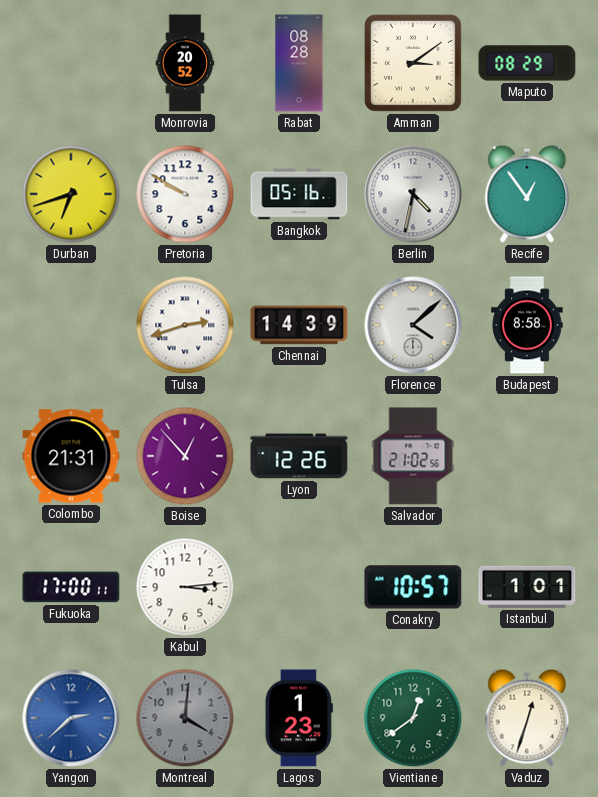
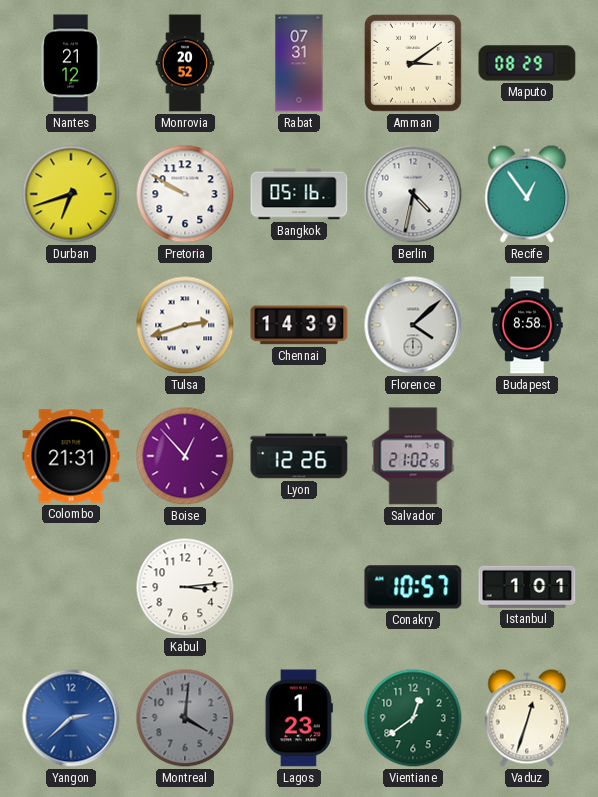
Nantes: none -> 21:12 (71, 63)
Rabat: 08:28 -> 07:31 (299, 63)
Fukuoka: 17:00 -> none (71, 587)
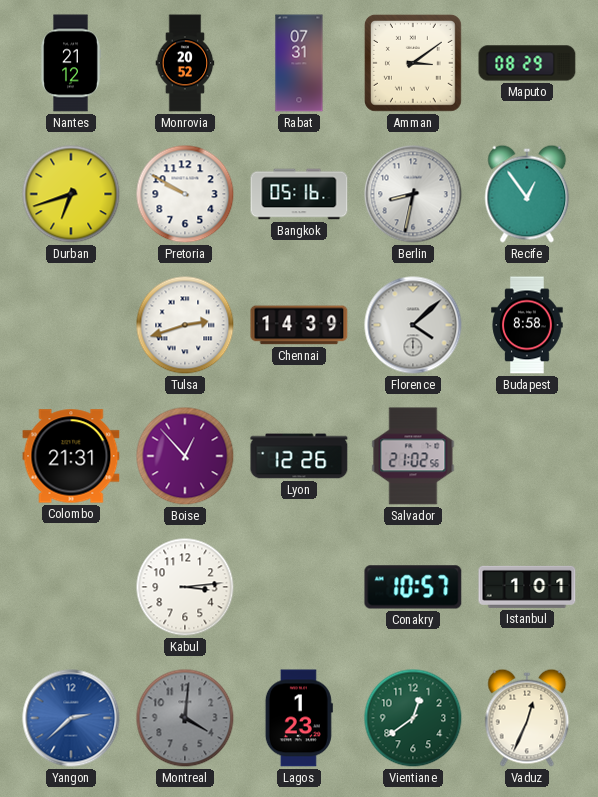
Berlin: 4:32 -> 8:32 (413, 194)
Vaduz: 12:33 -> 12:34 (527, 718)
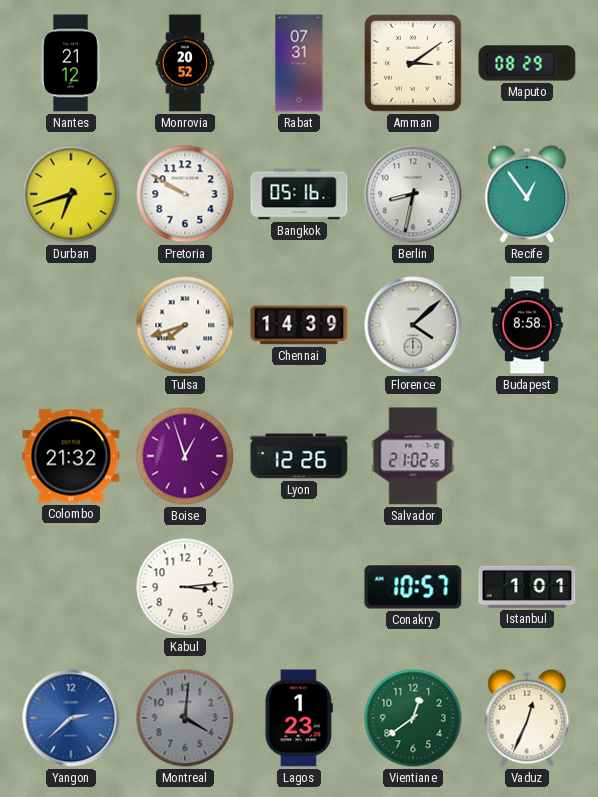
Tulsa: 2:42 -> 7:42 (185, 325)
Colombo: 21:31 -> 21:32 (71, 456)
Boise: 12:53 -> 12:57 (185, 456)
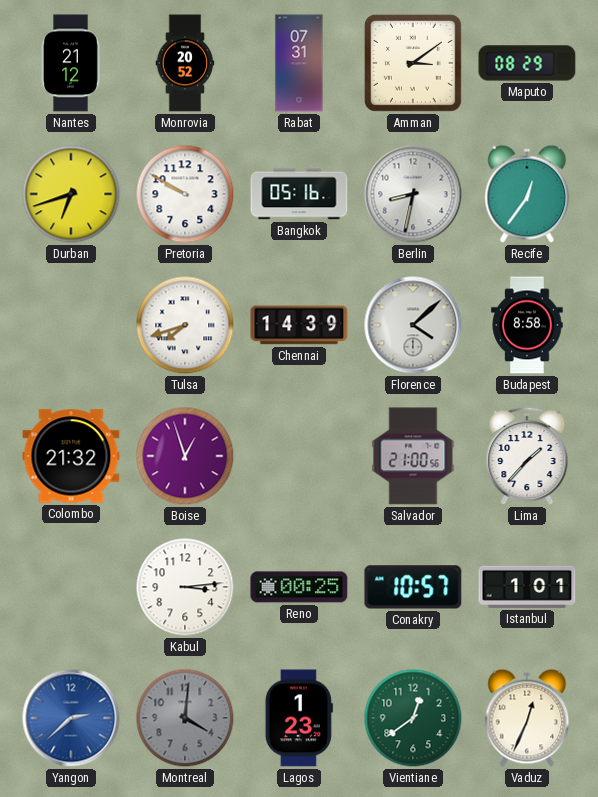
Recife: 12:54 -> 12:36 (527, 194)
Lyon: 12:26 -> none (299, 456)
Salvador: 21:02 -> 21:00 (413, 456)
Lima: none -> 1:37 (527, 456)
Reno: none -> 00:25 (299, 587)
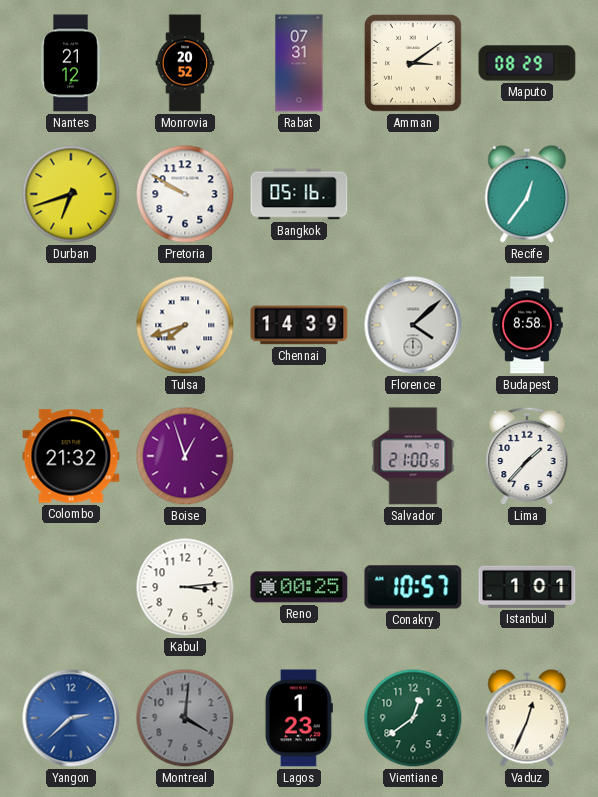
Berlin: 8:32 -> none (413, 194)
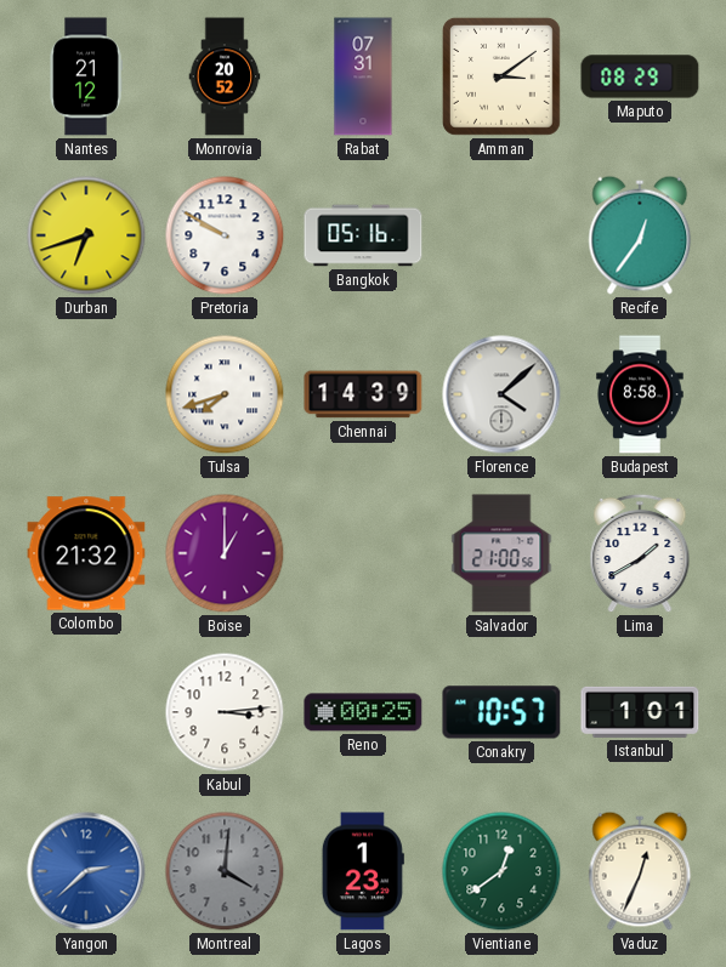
Boise: 12:57 -> 1:00 (225, 553)
Lima: 1:37 -> 1:40 (640, 553)
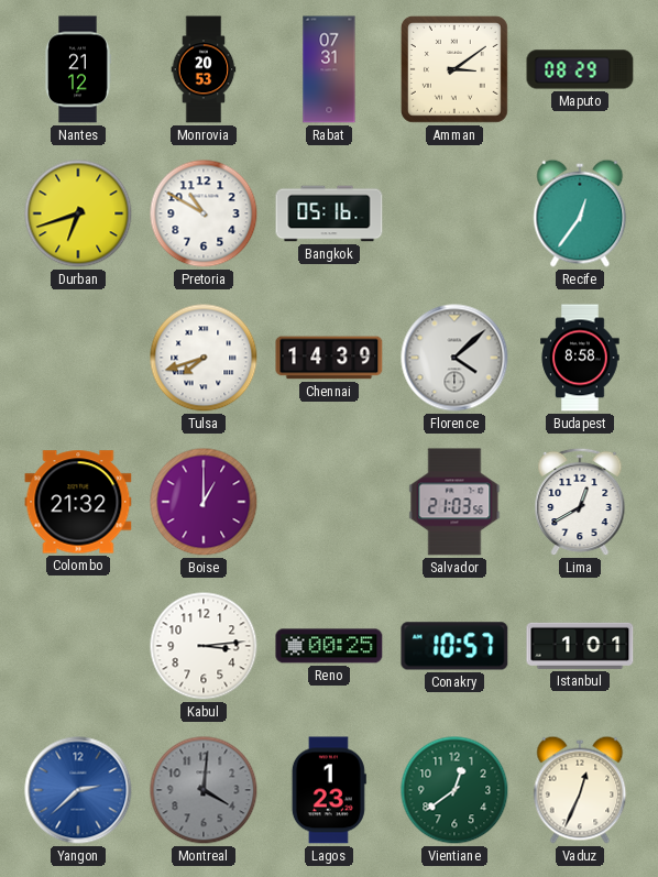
Monrovia: 20:52 -> 20:53 (204, 69)
Pretoria: 9:50 -> 10:50 (204, 213)
Salvador: 21:00 -> 21:03 (454, 502)
Lima: 1:40 -> 12:40 (580, 502)
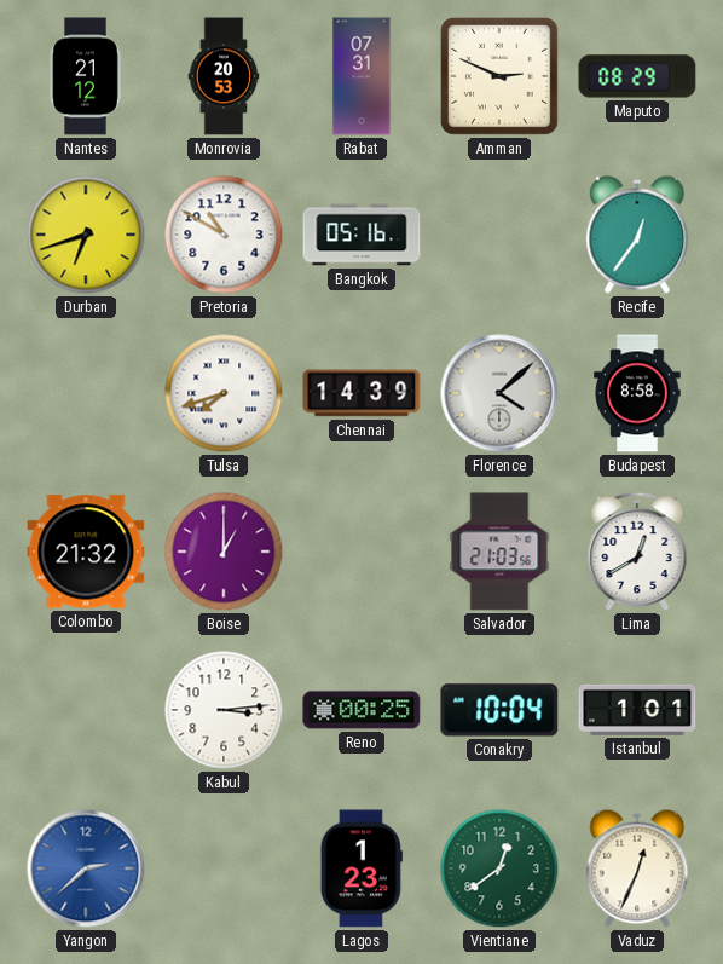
Amman: 3:09 -> 2:49 (499, 76)
Conakry: 10:57 -> 10:04 (499, 710)
Montreal: 4:01 -> none (204, 790)
